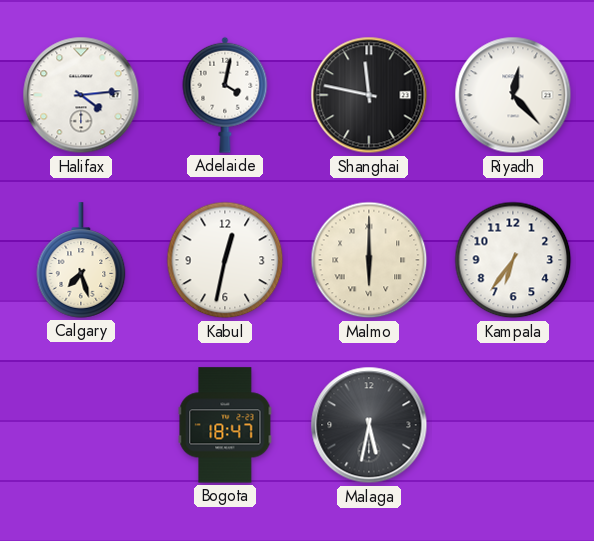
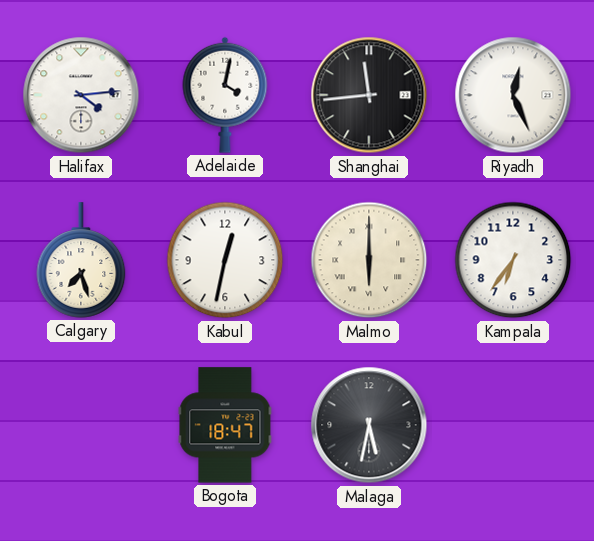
Shanghai: 11:47 -> 11:44 (369, 95)
Riyadh: 12:23 -> 12:26 (513, 95)
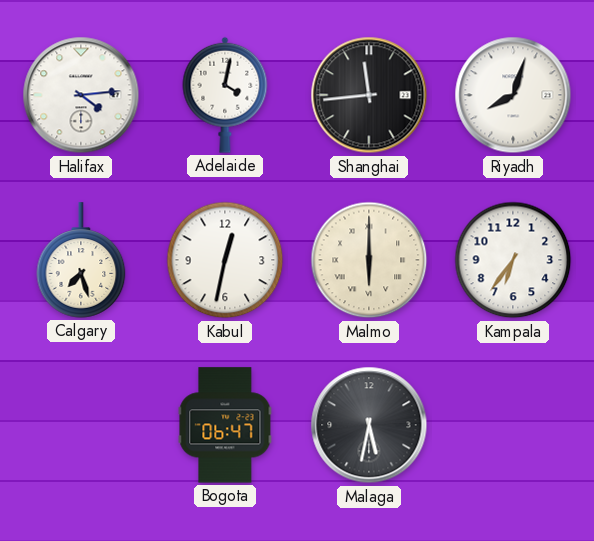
Riyadh: 12:26 -> 8:03 (513, 95)
Bogota: 18:47 -> 06:47 (225, 425)
